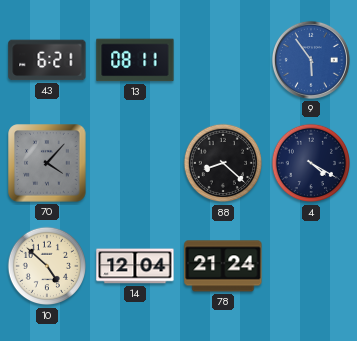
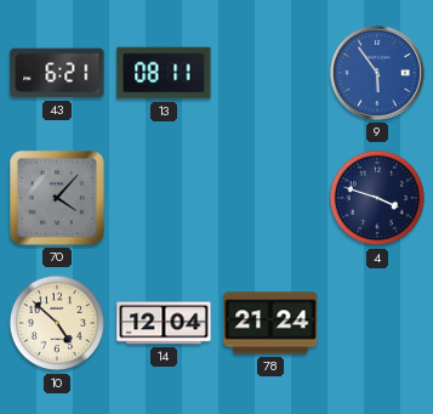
88: 8:22 -> none (223, 163)
4: 4:20 -> 3:48 (377, 198)
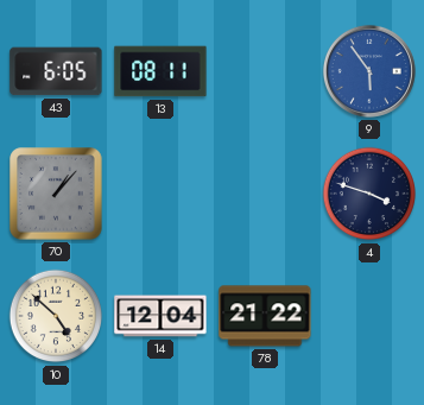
43: 6:21 -> 6:05 (56, 71)
70: 4:07 -> 1:07 (56, 194)
78: 21:24 -> 21:22 (265, 316)
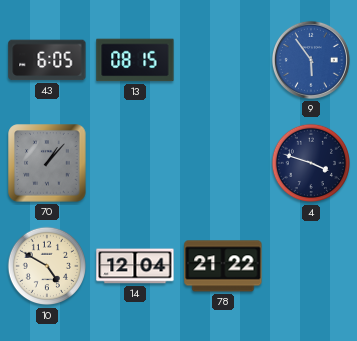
13: 08:11 -> 08:15 (135, 60)
10: 4:52 -> 4:50 (47, 266)
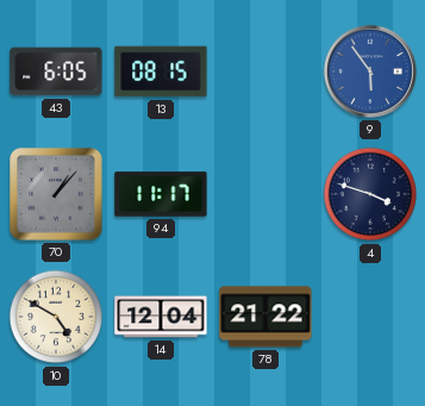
94: none -> 11:17 (161, 194)
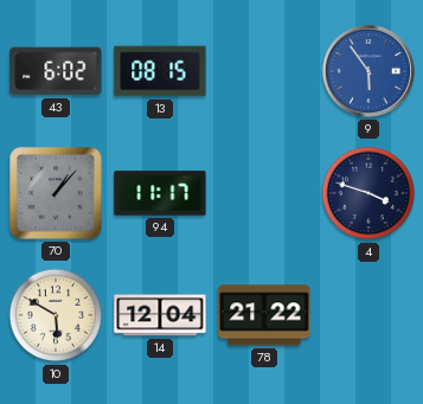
43: 6:05 -> 6:02 (56, 71)
10: 4:50 -> 5:50 (56, 315)
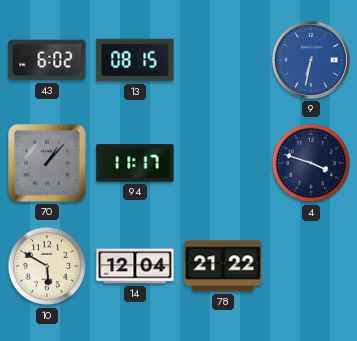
9: 5:54 -> 6:32 (311, 60)
